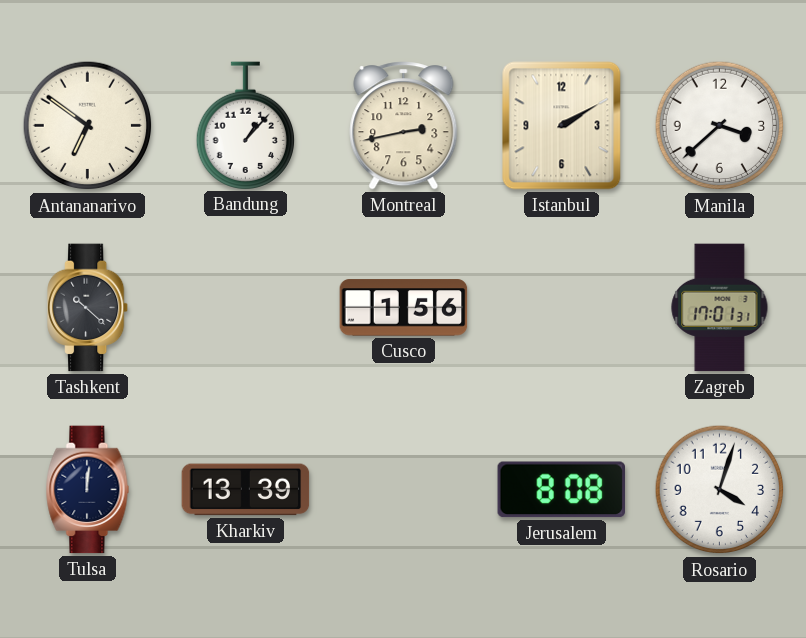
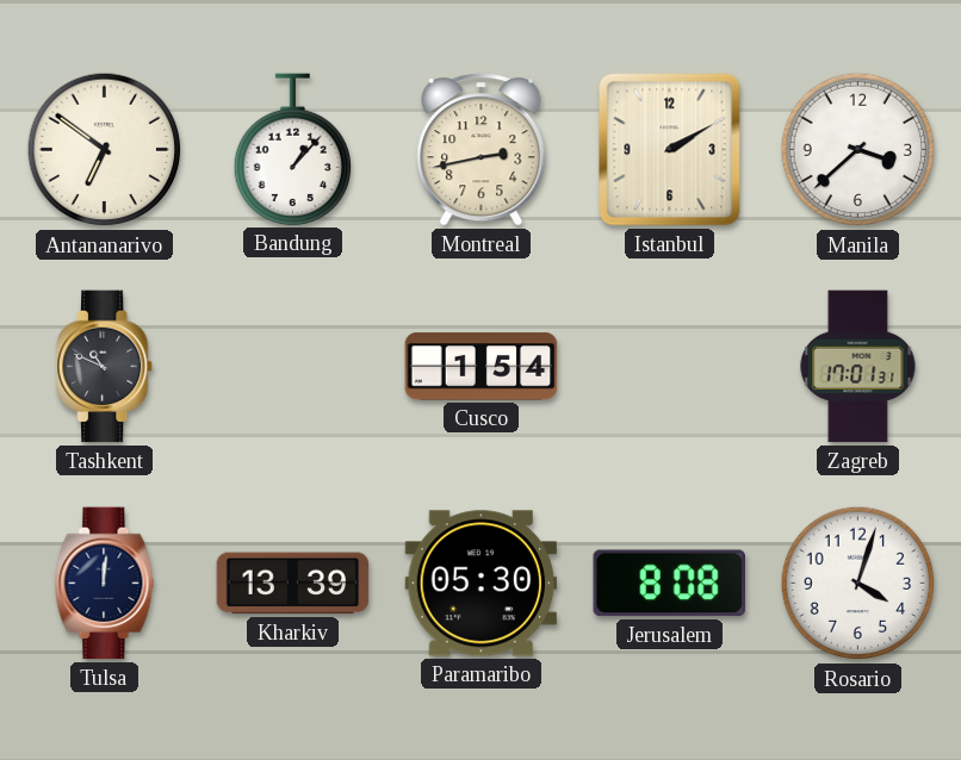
Tashkent: 10:22 -> 10:49 (106, 367)
Cusco: 1:56 -> 1:54 (482, 367)
Paramaribo: none -> 05:30 (482, 584)
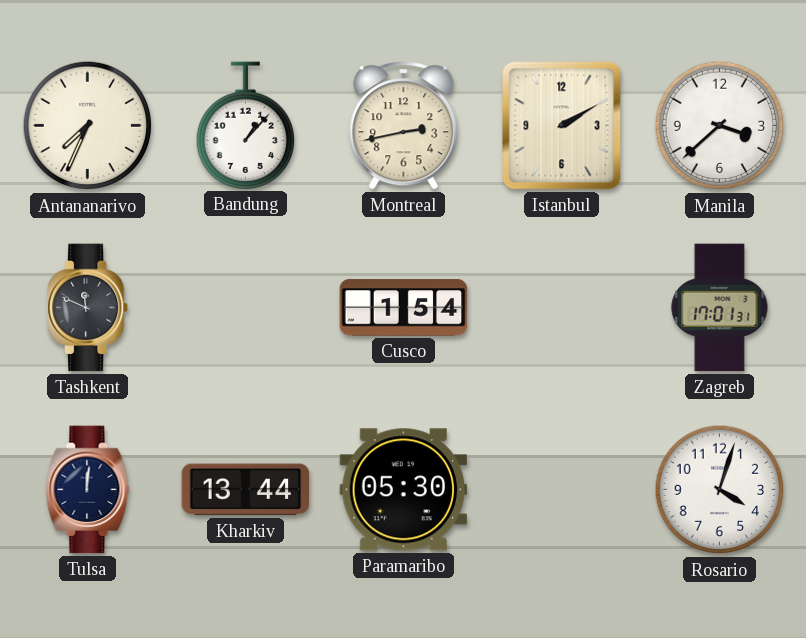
Antananarivo: 6:51 -> 7:34 (88, 126)
Tashkent: 10:49 -> 11:49 (89, 308)
Kharkiv: 13:39 -> 13:44 (246, 490)
Jerusalem: 8:08 -> none (669, 584)
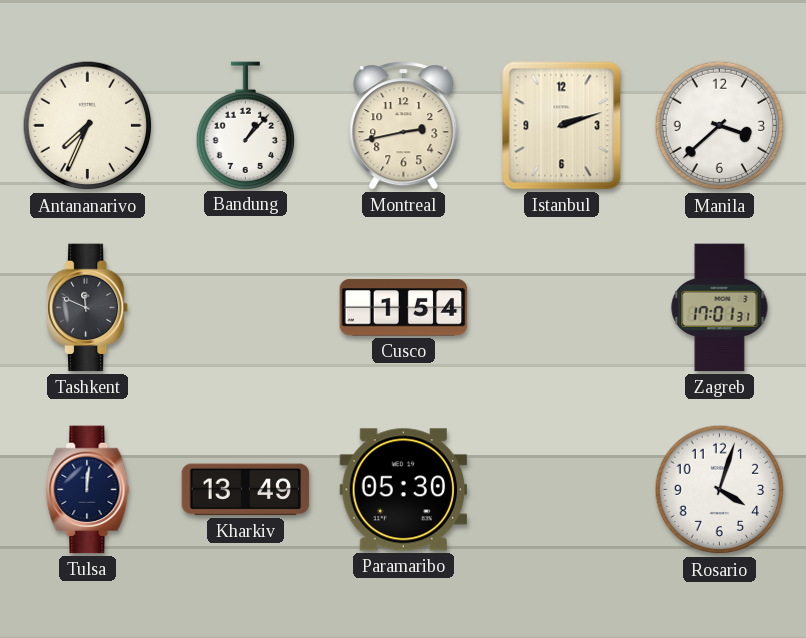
Istanbul: 2:10 -> 2:12 (562, 126)
Kharkiv: 13:44 -> 13:49 (246, 490)
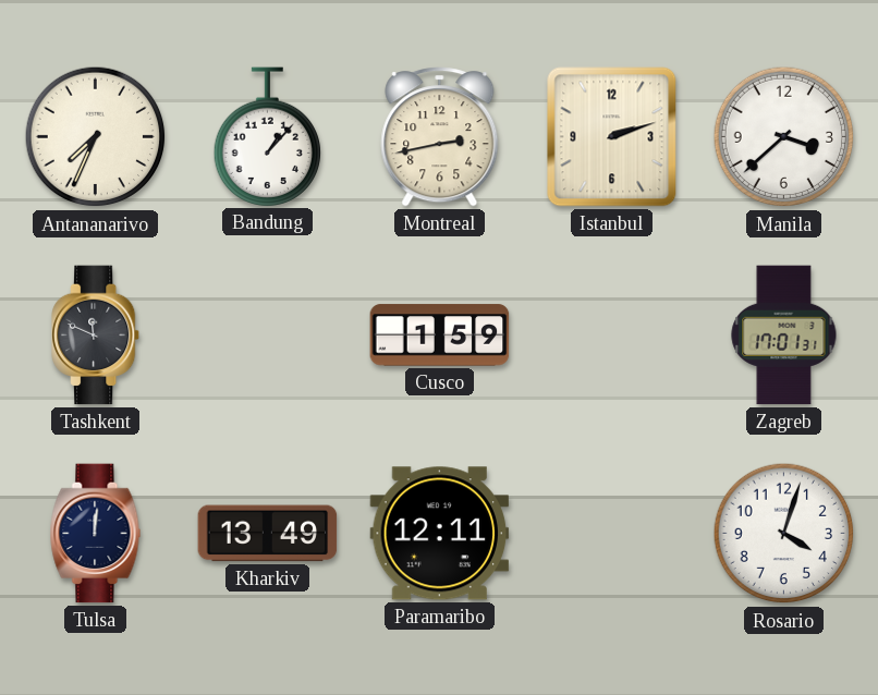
Cusco: 1:54 -> 1:59 (440, 336)
Paramaribo: 05:30 -> 12:11 (440, 534)
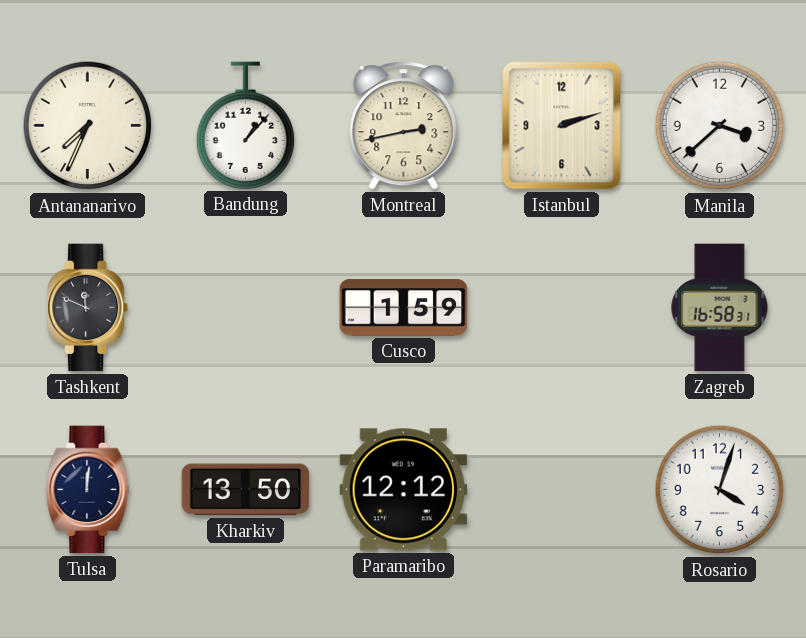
Zagreb: 17:01 -> 16:58 (720, 308)
Kharkiv: 13:49 -> 13:50 (246, 490)
Paramaribo: 12:11 -> 12:12 (404, 490)
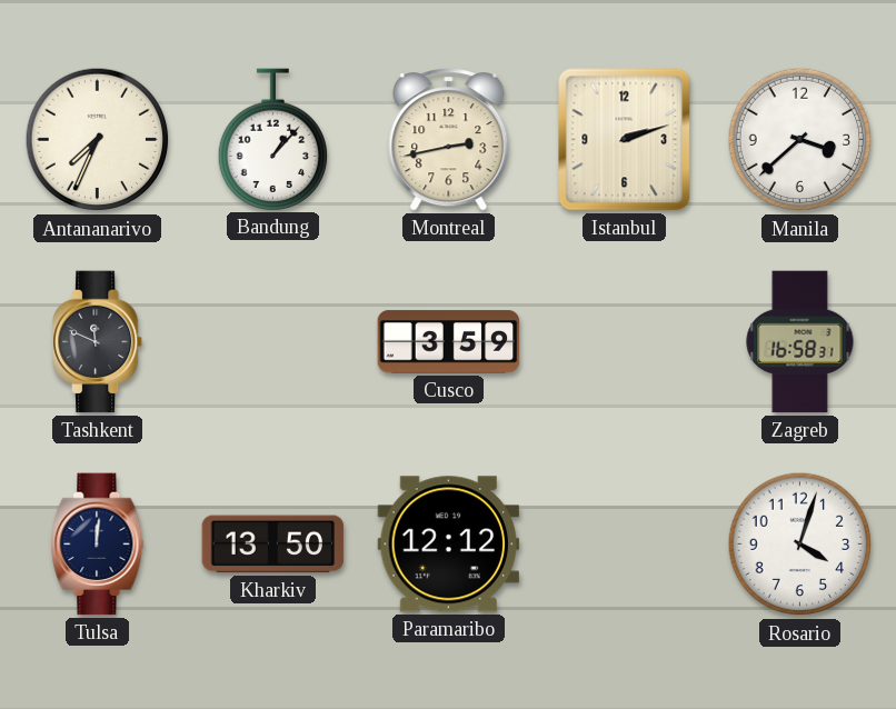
Cusco: 1:59 -> 3:59 (449, 342)
